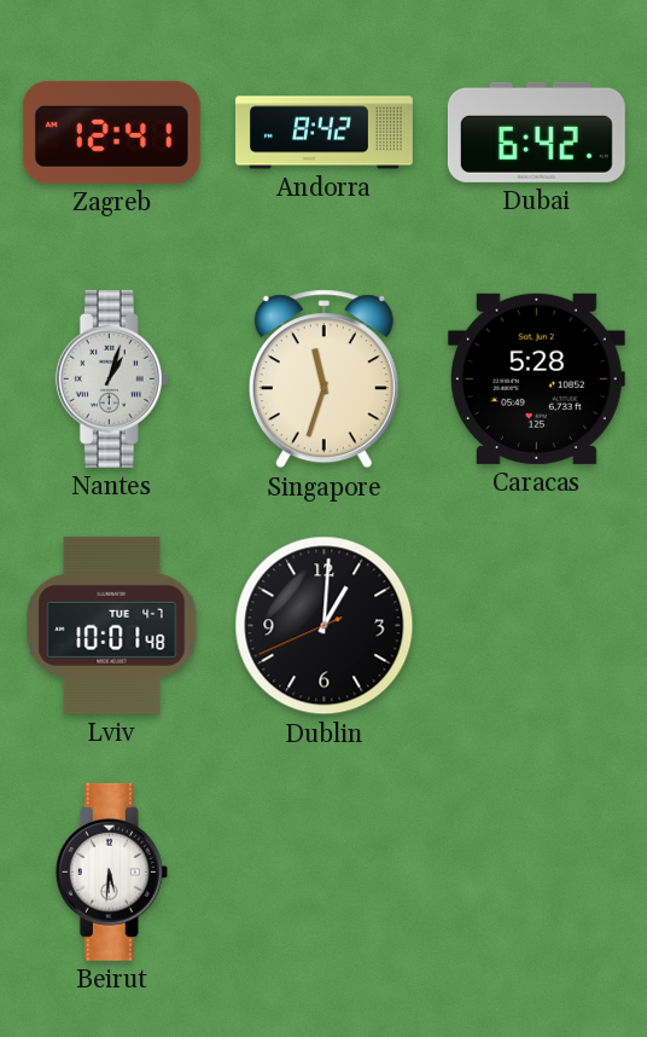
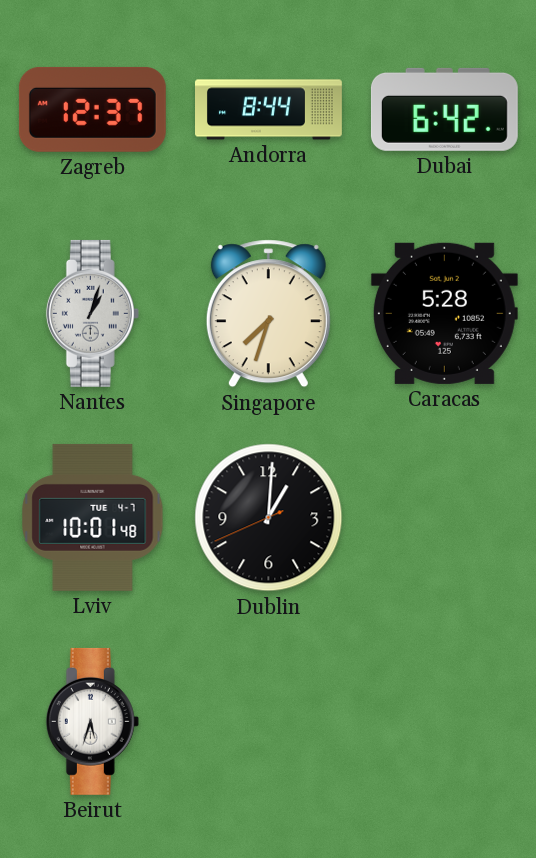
Zagreb: 12:41 -> 12:37 (92, 109)
Andorra: 8:42 -> 8:44 (269, 110)
Singapore: 11:33 -> 7:33 (268, 314)
Beirut: 5:31 -> 5:33 (92, 721)
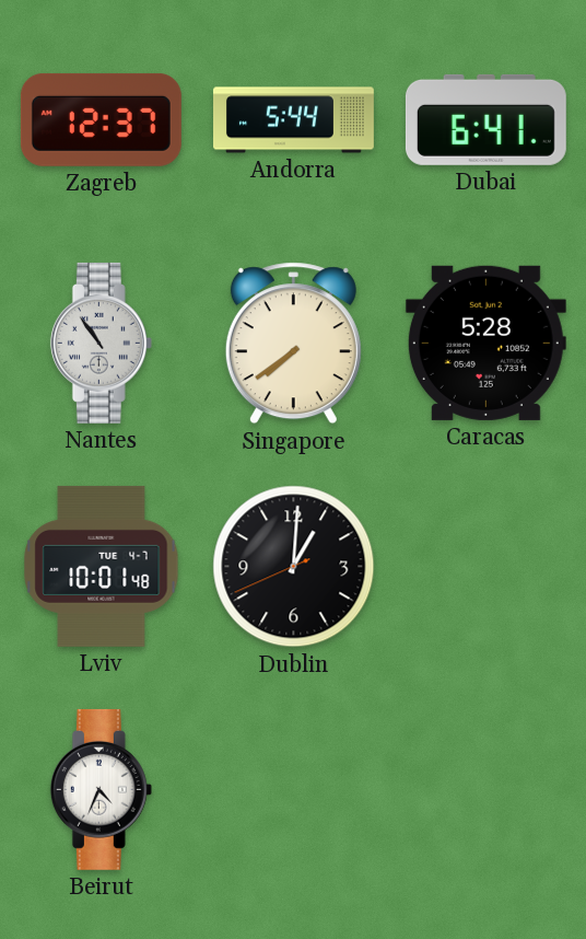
Andorra: 8:44 -> 5:44 (294, 120)
Dubai: 6:42 -> 6:41 (485, 119)
Nantes: 1:03 -> 10:54 (101, 343)
Singapore: 7:33 -> 7:39 (293, 344)
Beirut: 5:33 -> 4:34 (101, 789)
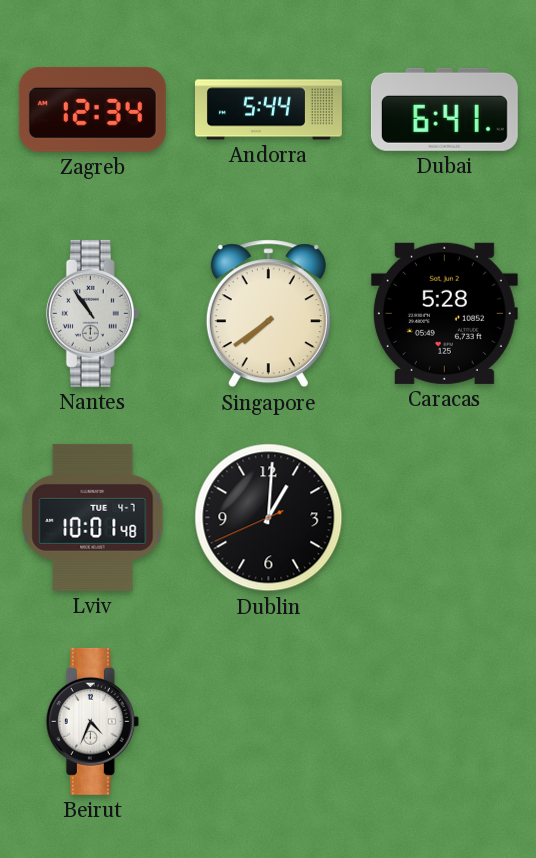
Zagreb: 12:37 -> 12:34 (92, 109)
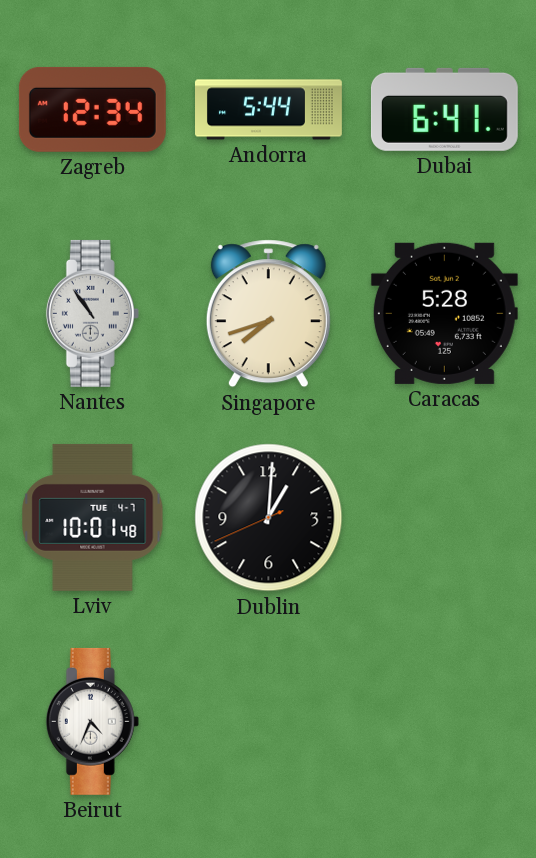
Singapore: 7:39 -> 7:42 (268, 314)
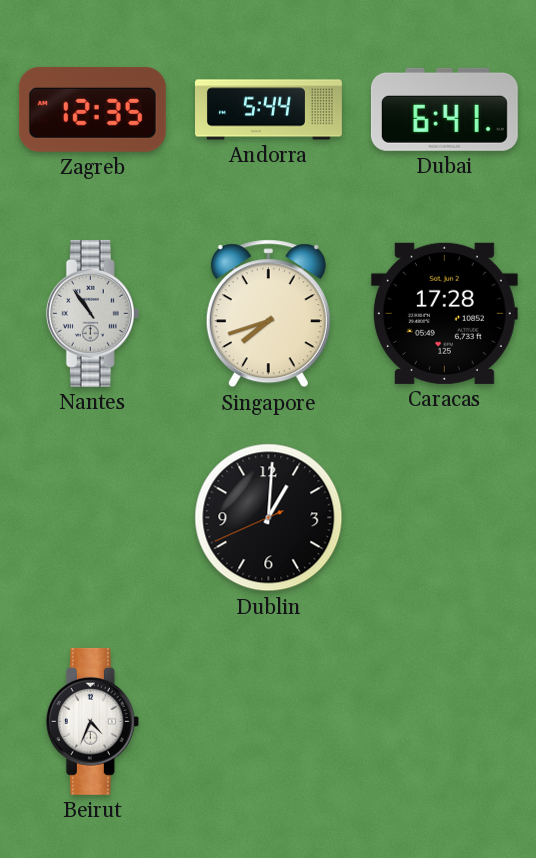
Zagreb: 12:34 -> 12:35 (92, 109)
Caracas: 5:28 -> 17:28 (444, 313)
Lviv: 10:01 -> none (93, 517)
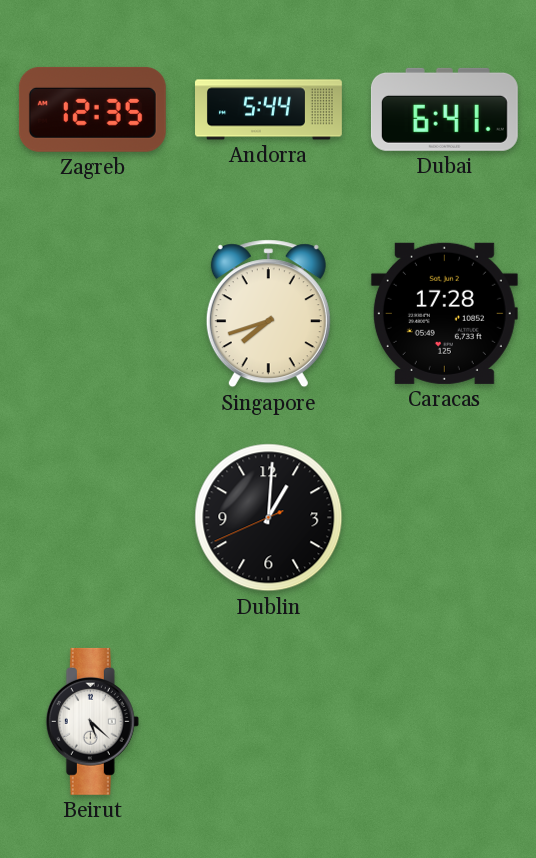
Nantes: 10:54 -> none (92, 313)
Beirut: 4:34 -> 5:22 (92, 721)
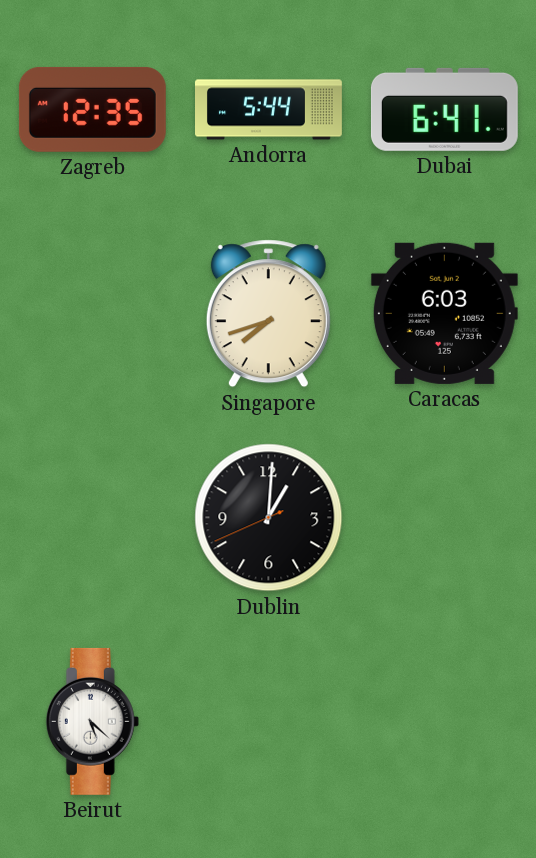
Caracas: 17:28 -> 6:03 (444, 313)
